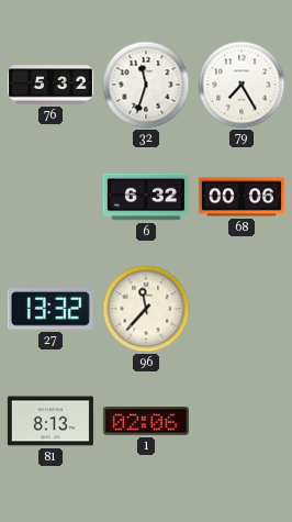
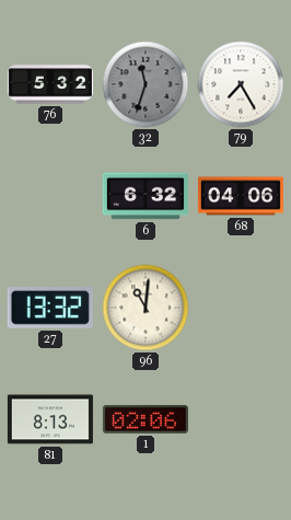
32 dial: white -> grey (145, 84)
68: 00:06 -> 04:06 (241, 196)
96: 11:37 -> 11:01 (145, 308)
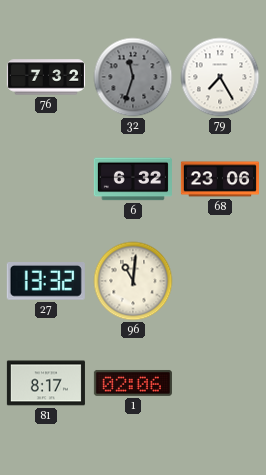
76: 5:32 -> 7:32 (46, 77)
68: 04:06 -> 23:06 (220, 179)
81: 8:13 -> 8:17 (46, 383)
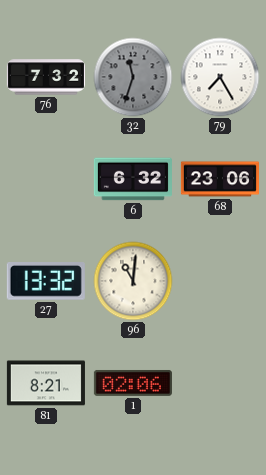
81: 8:17 -> 8:21 (46, 383)
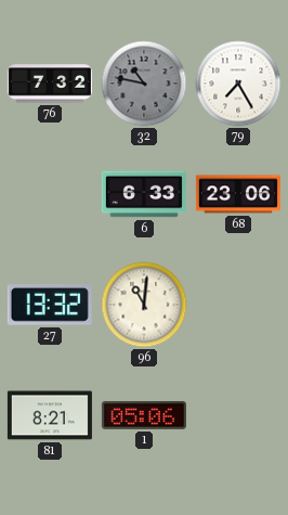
32: 11:33 -> 10:47 (144, 83)
6: 6:32 -> 6:33 (144, 194)
1: 02:06 -> 05:06 (144, 415)
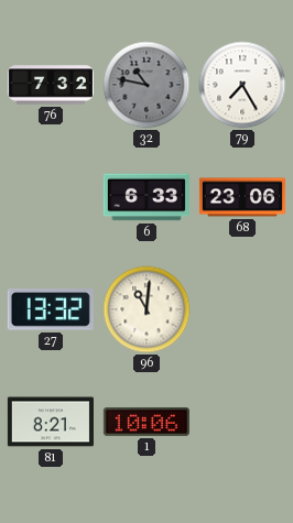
1: 05:06 -> 10:06 (146, 422)
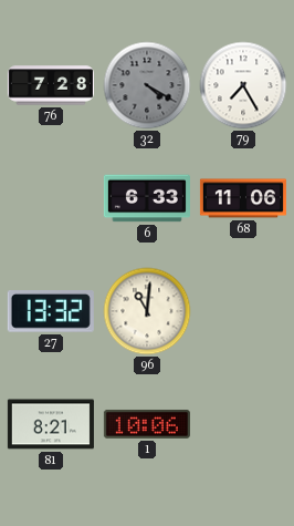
76: 7:32 -> 7:28 (51, 85)
32: 10:47 -> 4:20 (147, 85)
68: 23:06 -> 11:06 (243, 198)
